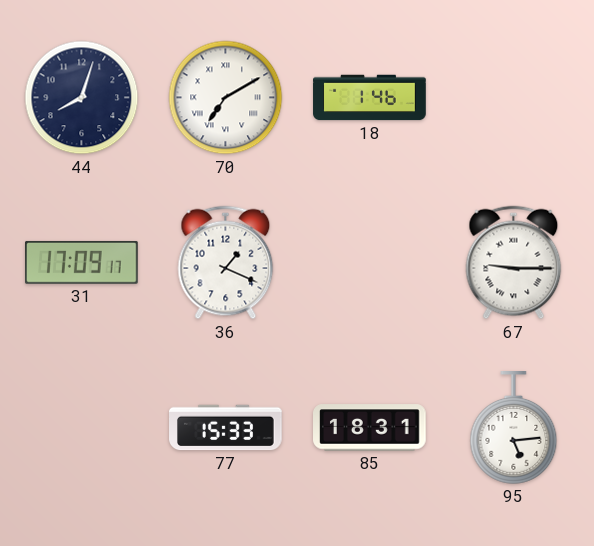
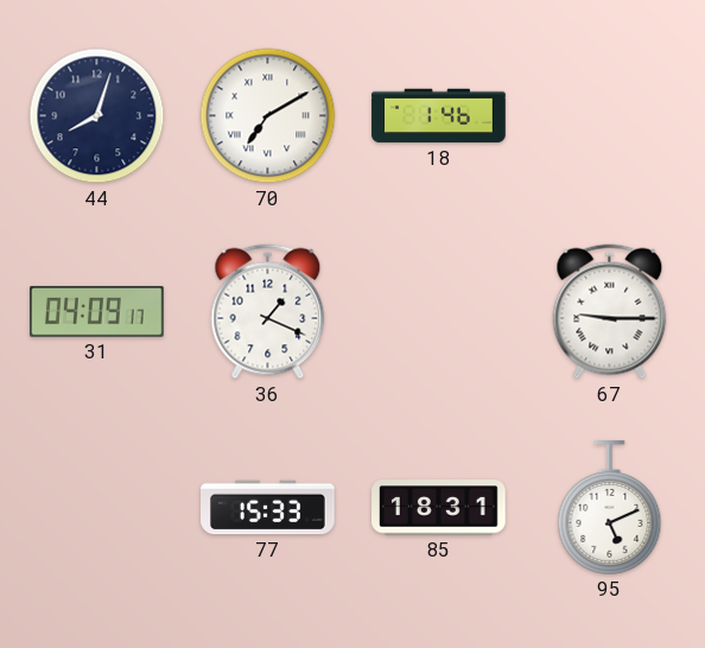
31: 17:09 -> 04:09 (97, 311)
95: 5:14 -> 5:11 (610, 508)
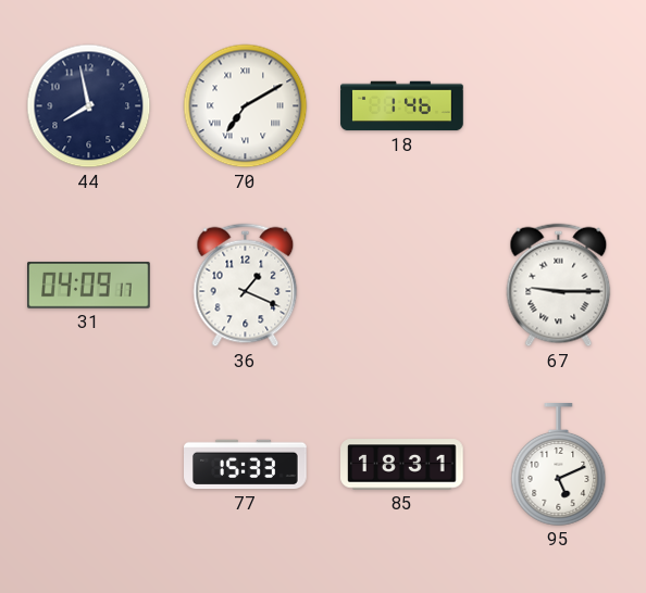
44: 8:03 -> 7:58 (89, 106)
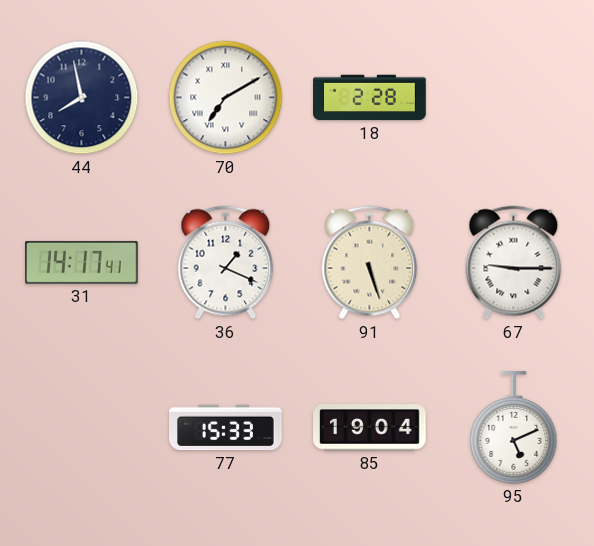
18: 1:46 -> 2:28 (370, 98)
31: 04:09 -> 14:17 (82, 262)
91: none -> 5:27 (370, 263)
85: 18:31 -> 19:04 (370, 428)
